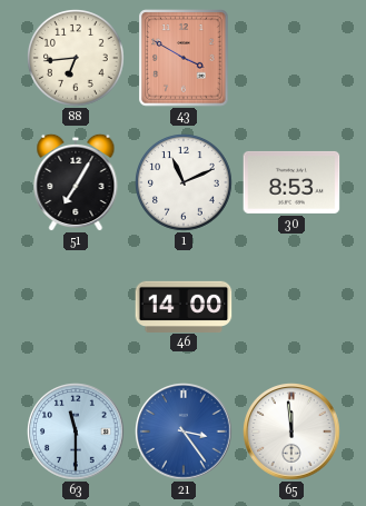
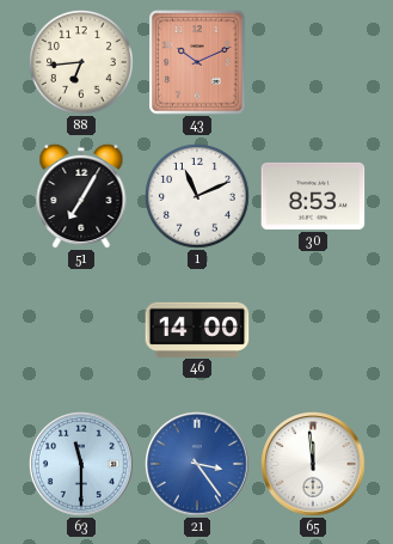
43: 3:50 -> 10:11 (197, 62)
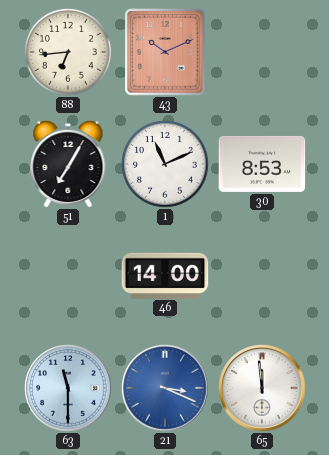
21: 3:24 -> 3:19 (165, 388)
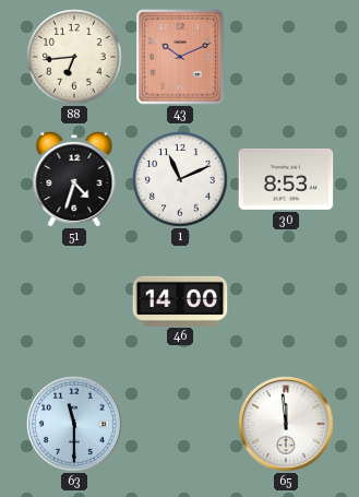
51: 7:05 -> 4:33 (74, 179)
21: 3:19 -> none (165, 388)
